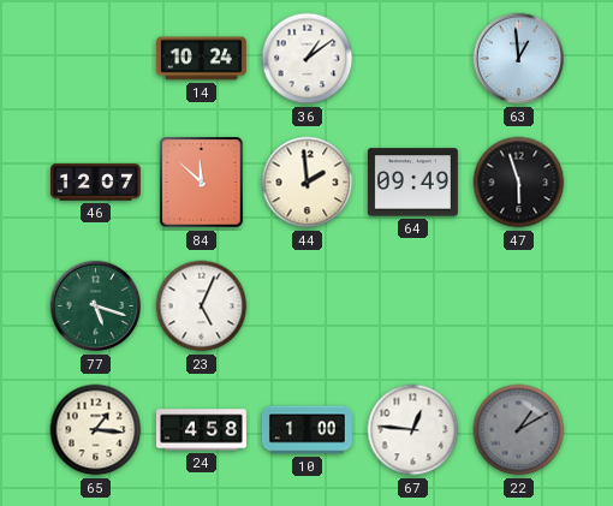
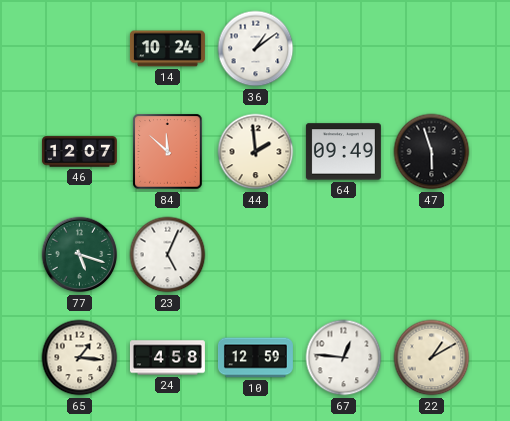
63: 12:59 -> none (519, 59)
10: 1:00 -> 12:59 (255, 358)
22 dial: grey -> cream (432, 358)
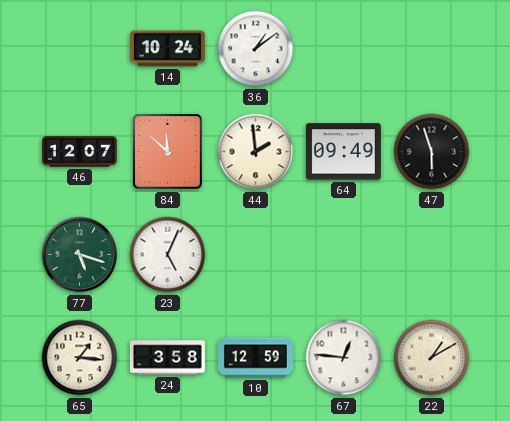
24: 4:58 -> 3:58 (167, 358)
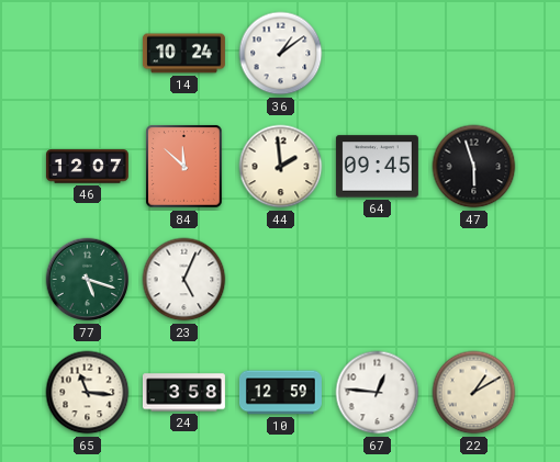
64: 09:49 -> 09:45 (377, 167)
65: 1:16 -> 11:16 (88, 393)
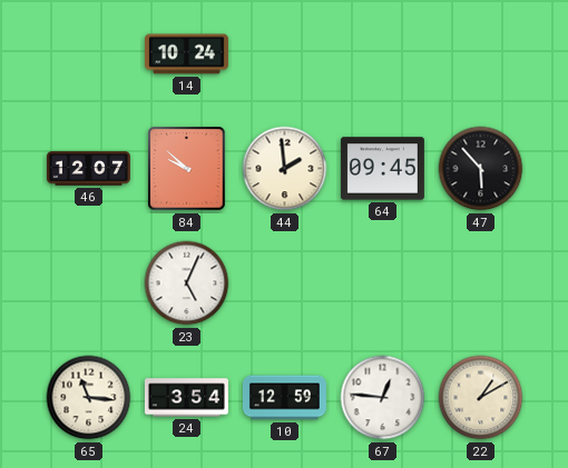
36: 1:09 -> none (281, 54)
84: 11:52 -> 9:52 (187, 169)
47: 5:57 -> 5:53 (481, 169)
77: 5:18 -> none (88, 280)
24: 3:58 -> 3:54 (186, 398)
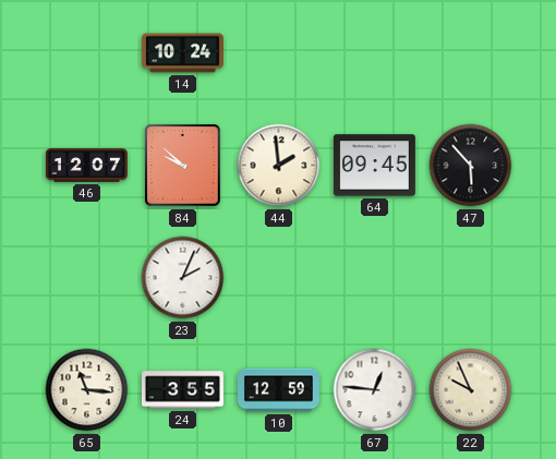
23: 5:04 -> 2:04 (183, 278)
24: 3:54 -> 3:55 (182, 390)
22: 1:10 -> 9:56 (471, 390)
